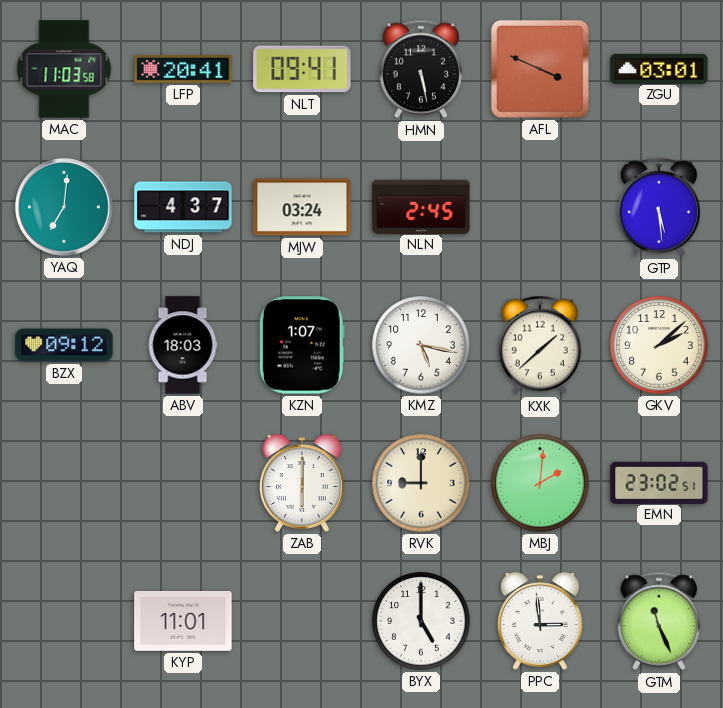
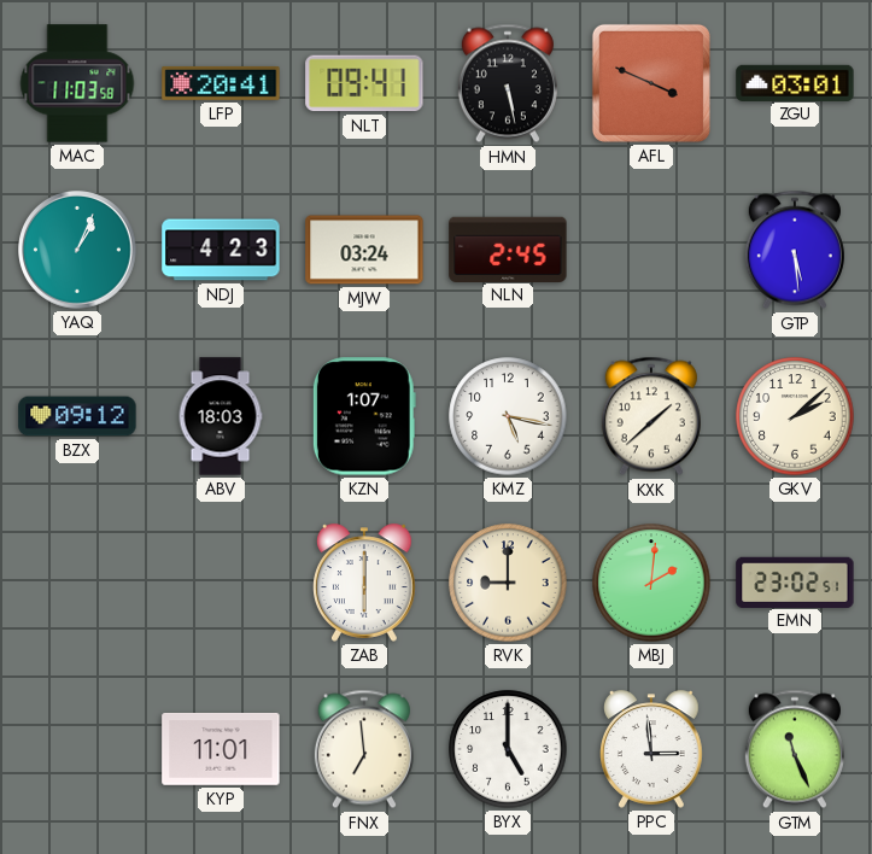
YAQ: 7:01 -> 1:04 (77, 250)
NDJ: 4:37 -> 4:23 (221, 250)
FNX: none -> 6:59 (364, 749)
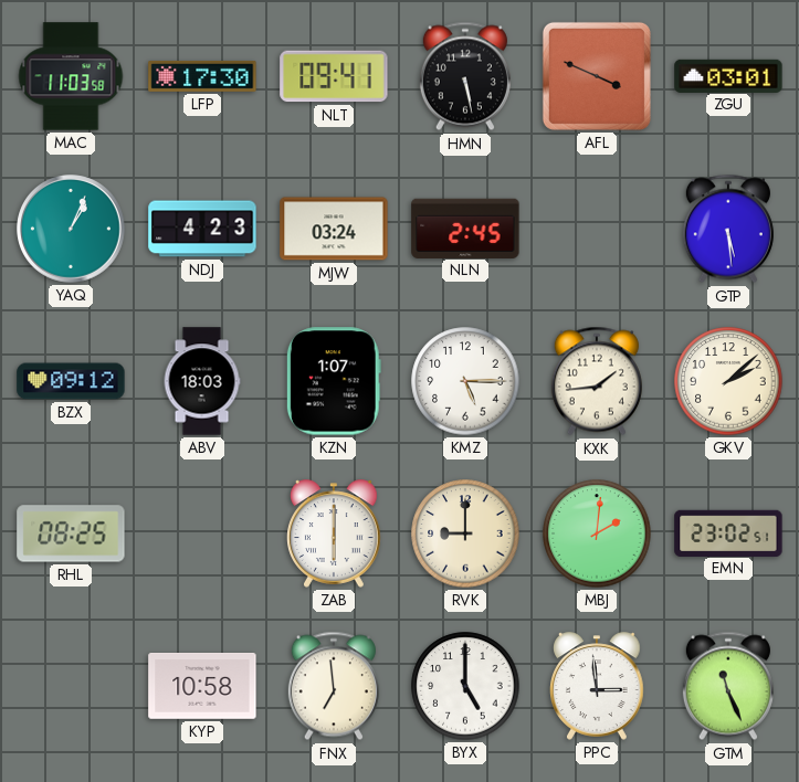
LFP: 20:41 -> 17:30 (202, 76)
KMZ: 5:17 -> 5:15 (465, 381)
KXK: 1:38 -> 1:44 (597, 381)
RHL: none -> 08:25 (71, 533)
KYP: 11:01 -> 10:58 (202, 687)
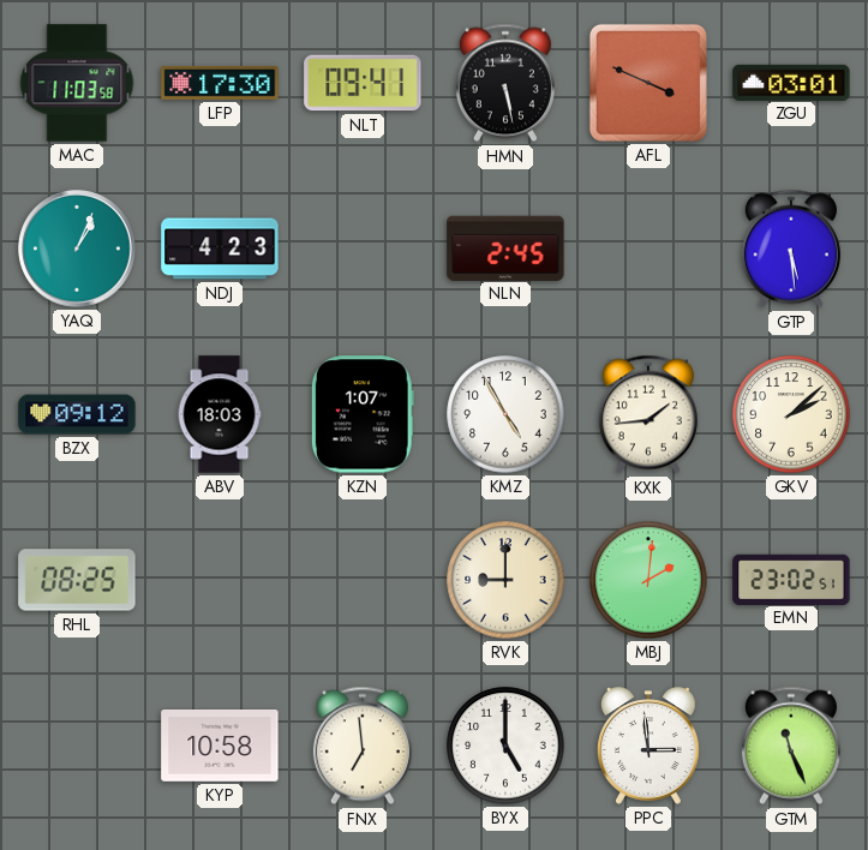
MJW: 03:24 -> none (334, 229)
KMZ: 5:15 -> 4:55 (505, 414)
ZAB: 6:00 -> none (335, 533)
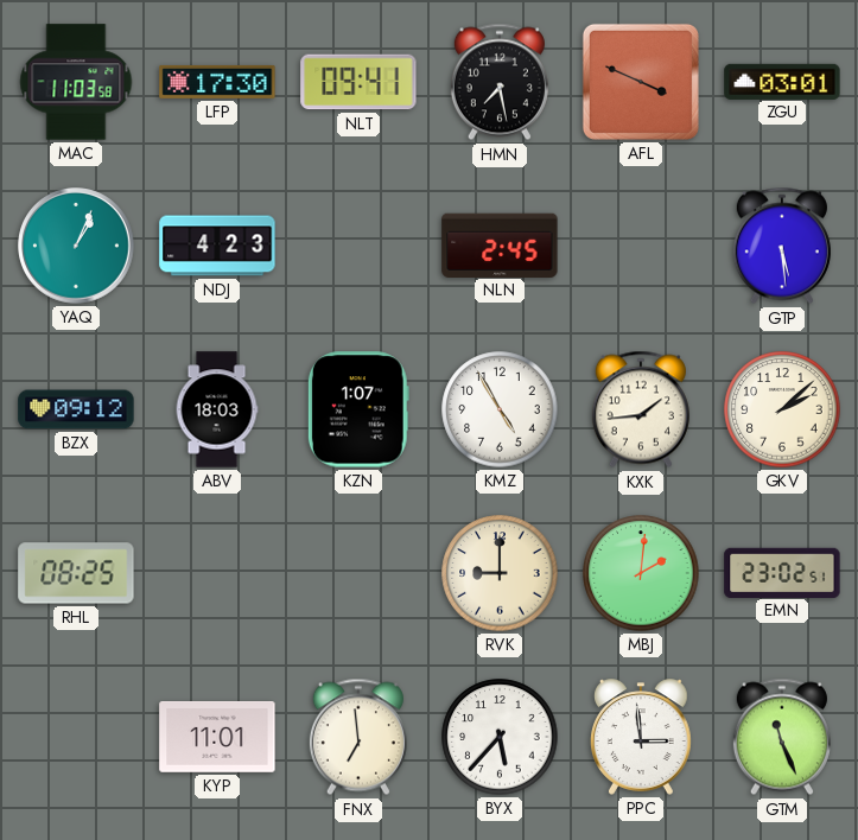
HMN: 5:28 -> 7:28 (500, 82)
KYP: 10:58 -> 11:01 (217, 738)
BYX: 5:00 -> 5:37 (500, 737)
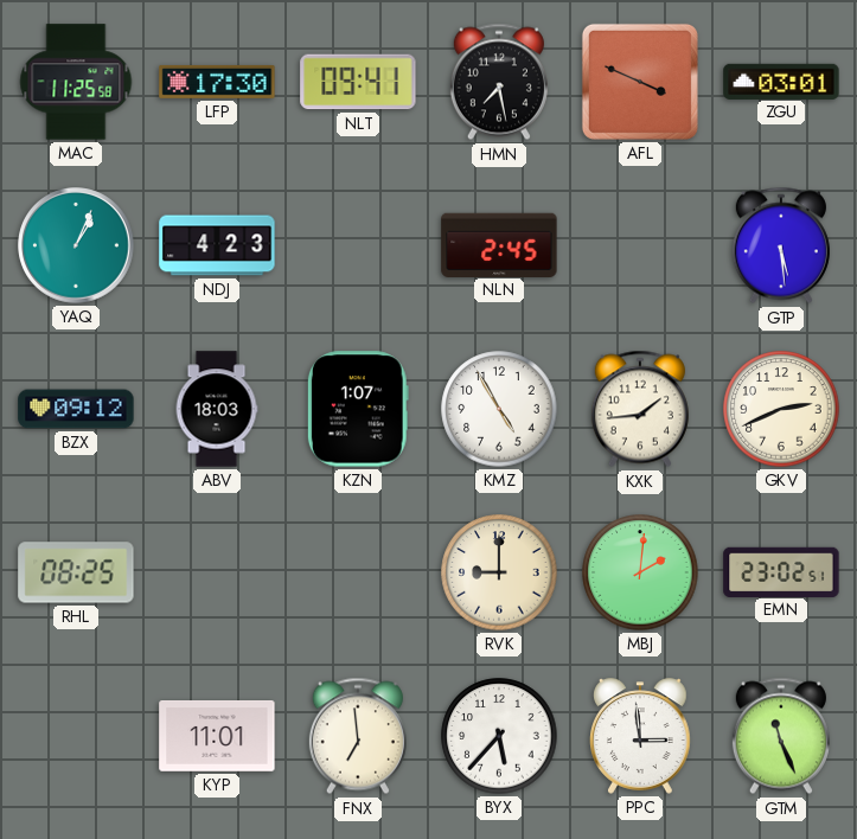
MAC: 11:03 -> 11:25 (76, 82)
GKV: 2:08 -> 2:41 (781, 409)
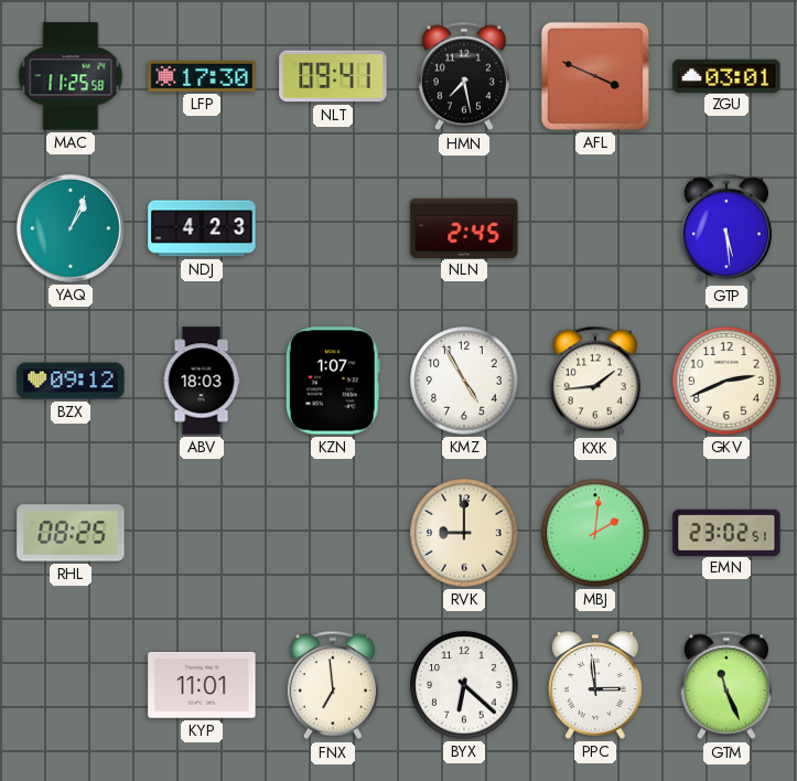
BYX: 5:37 -> 6:22 (464, 685)
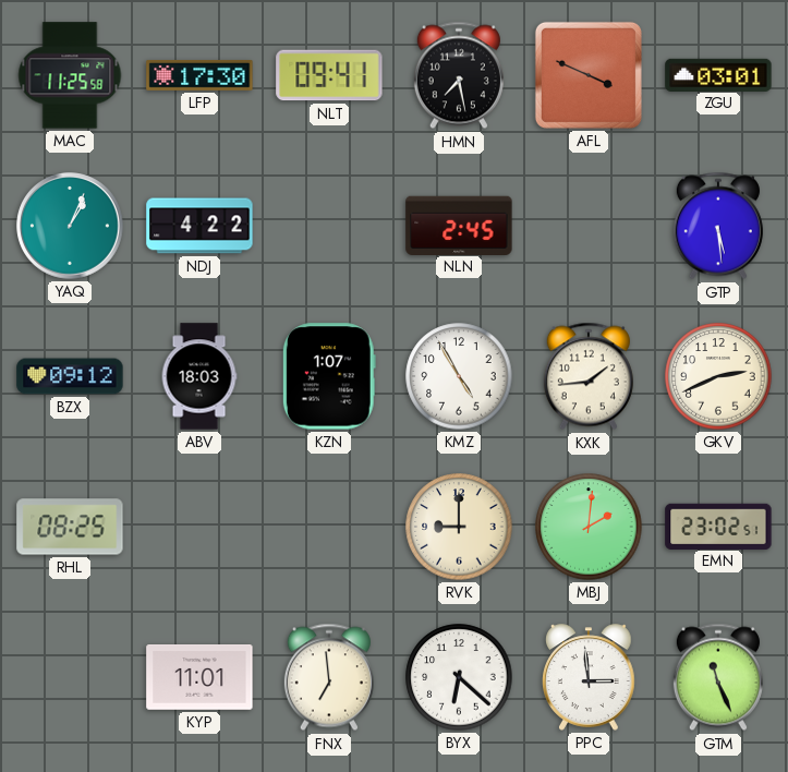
NDJ: 4:23 -> 4:22 (199, 226)
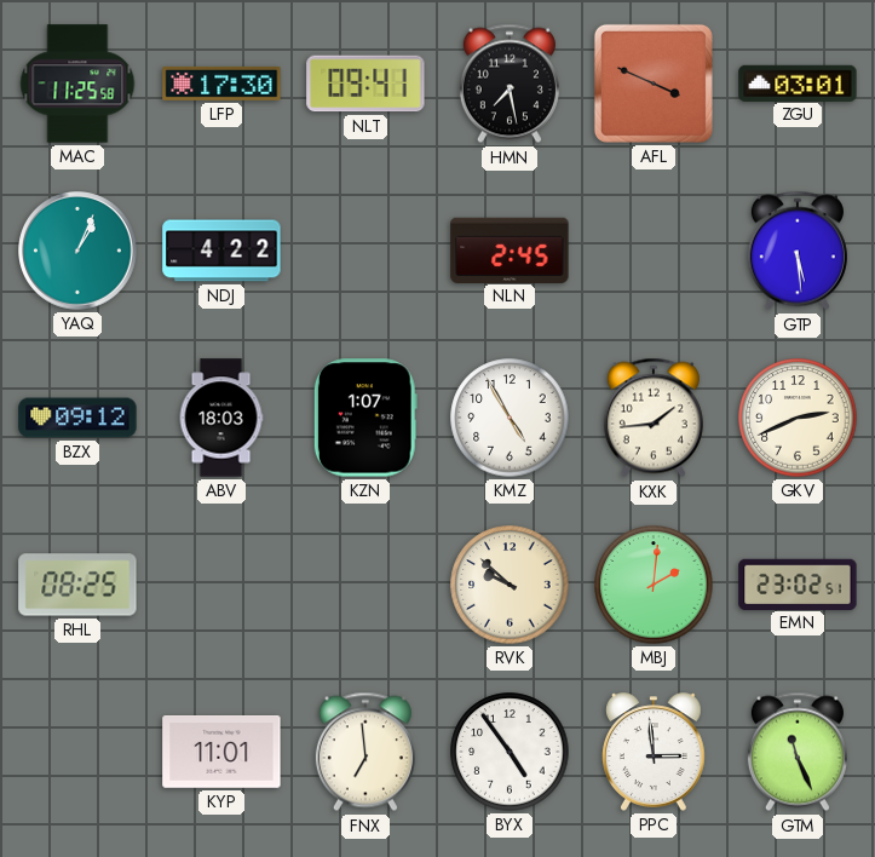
RVK: 9:00 -> 9:52 (510, 585)
BYX: 6:22 -> 4:54 (510, 752)
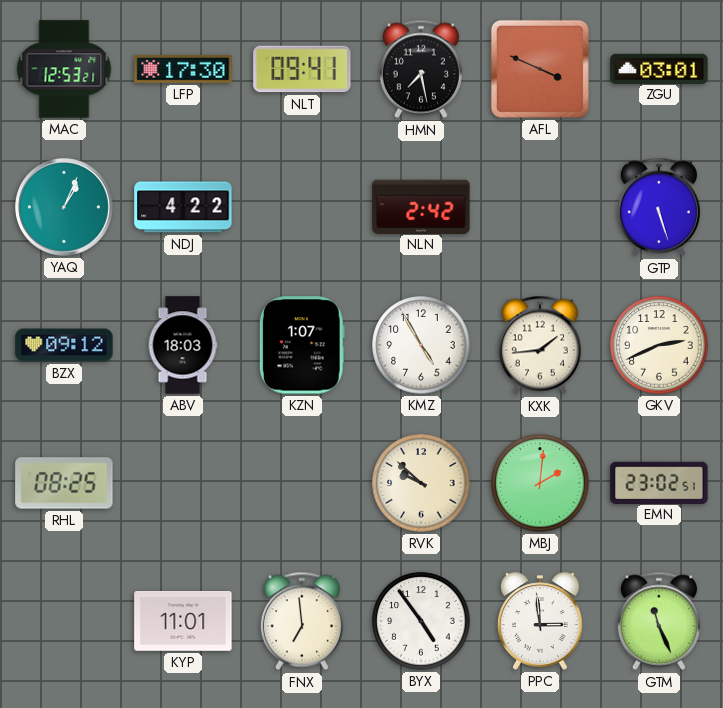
MAC: 11:25 -> 12:53 (64, 69)
NLN: 2:45 -> 2:42 (421, 206)
GTP: 5:29 -> 5:27 (659, 207)
